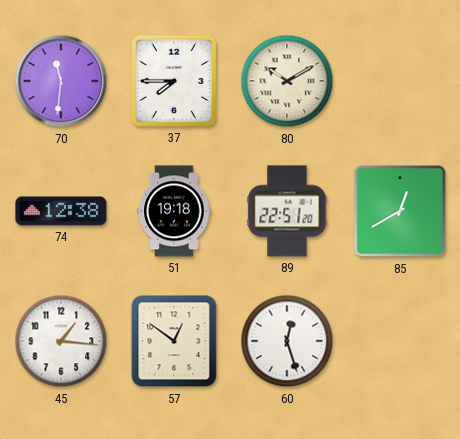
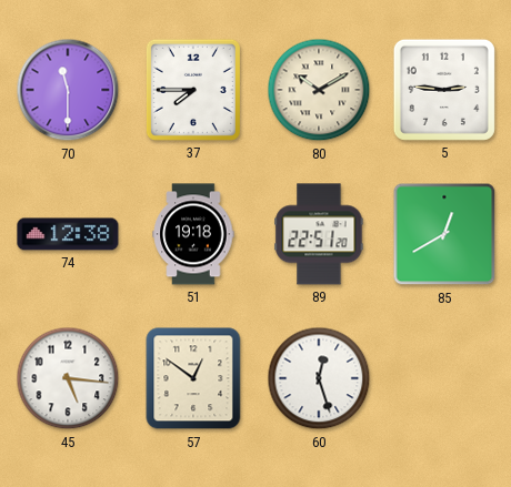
70: 11:31 -> 11:30 (68, 90)
5: none -> 2:46 (444, 90)
45: 1:16 -> 5:16 (68, 378)
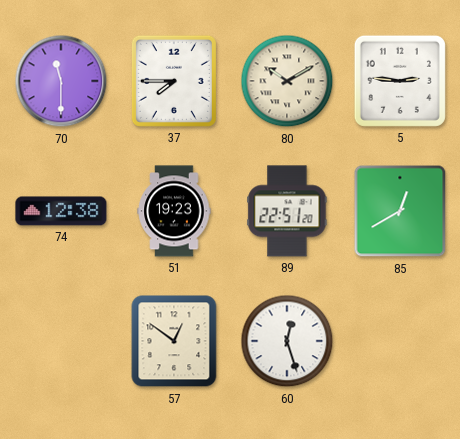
51: 19:18 -> 19:23 (174, 211)
45: 5:16 -> none (68, 378)
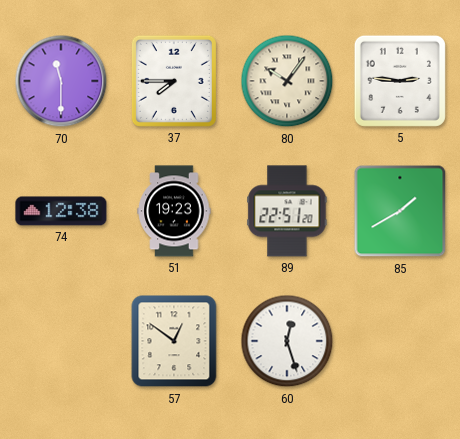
80: 10:10 -> 10:06 (287, 81)
85: 12:40 -> 1:40 (400, 211)
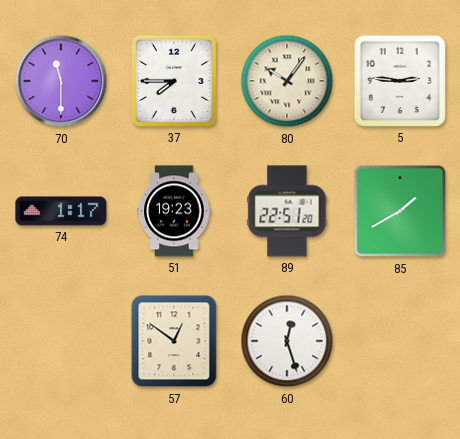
74: 12:38 -> 1:17 (61, 211)
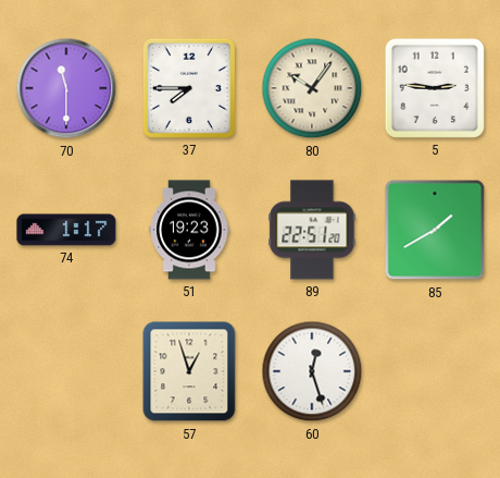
57: 12:51 -> 12:57 (189, 371)
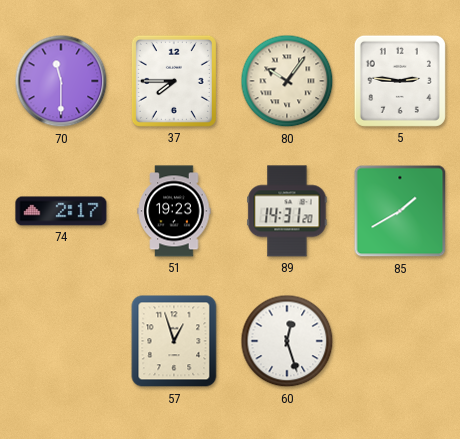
74: 1:17 -> 2:17 (61, 211)
89: 22:51 -> 14:31 (287, 211)
